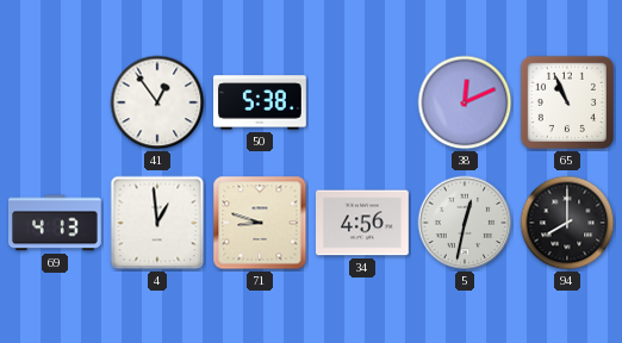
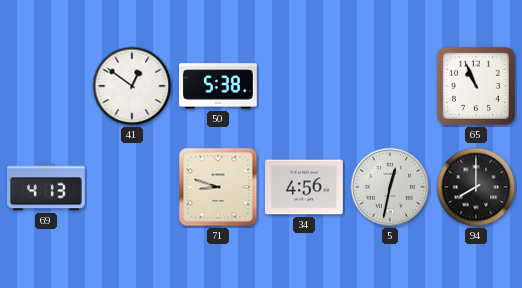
41: 12:54 -> 12:51 (132, 86)
38: 12:11 -> none (465, 102)
4: 12:59 -> none (157, 223)
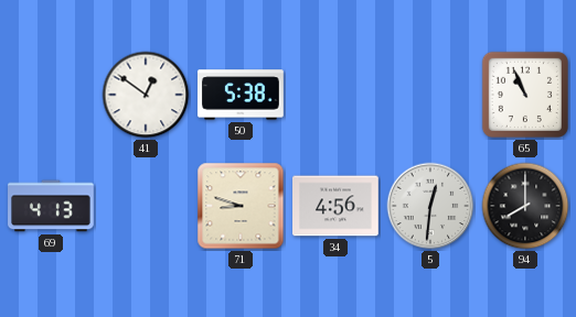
5: 12:32 -> 12:31 (430, 206)
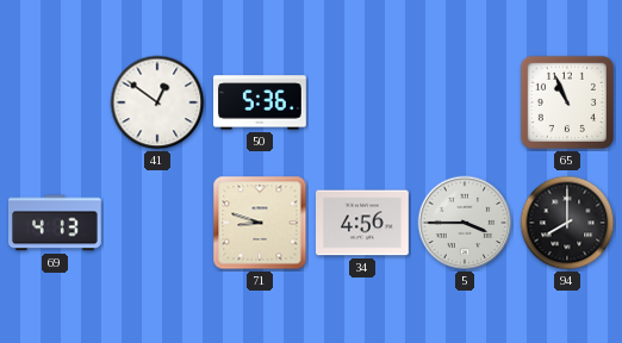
50: 5:38 -> 5:36 (261, 102)
5: 12:31 -> 3:45 (465, 223)
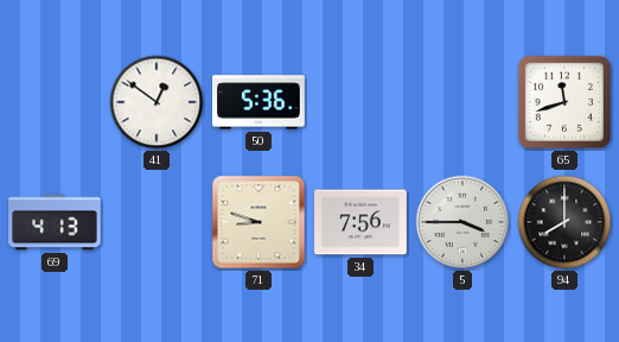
65: 10:56 -> 11:42 (564, 102)
34: 4:56 -> 7:56 (362, 222)
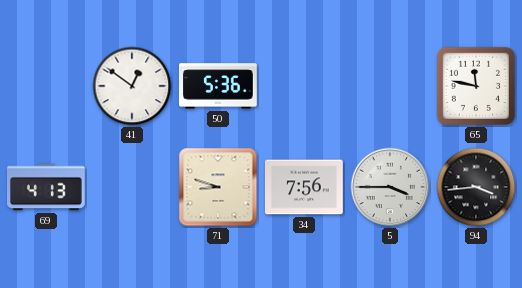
65: 11:42 -> 11:47 (476, 86)
94: 8:00 -> 3:44 (476, 187)
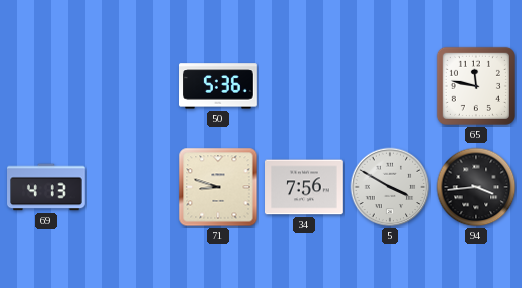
41: 12:51 -> none (132, 86)
5: 3:45 -> 3:50 (390, 187)
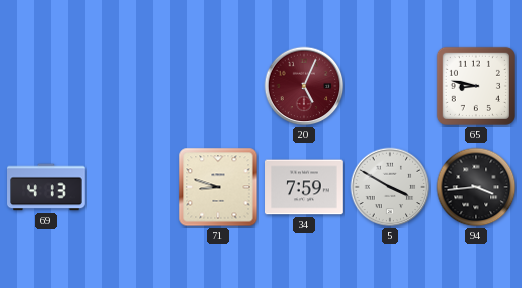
50: 5:36 -> none (219, 86)
20: none -> 5:04 (304, 86)
65: 11:47 -> 8:47 (476, 86)
34: 7:56 -> 7:59 (305, 187)
